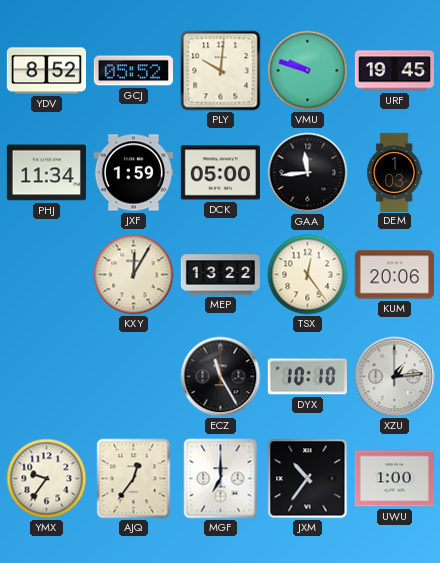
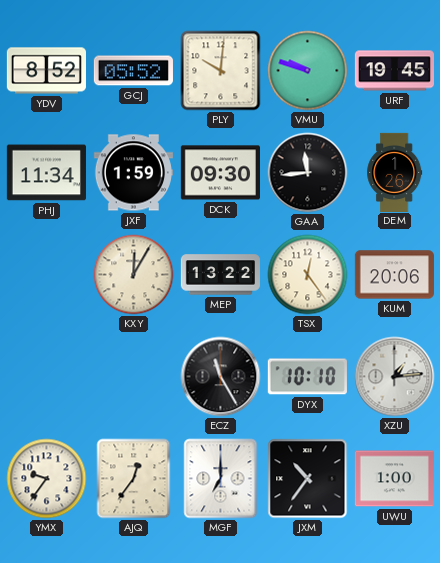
DCK: 05:00 -> 09:30 (220, 173)
DEM: 1:03 -> 1:26 (395, 172)
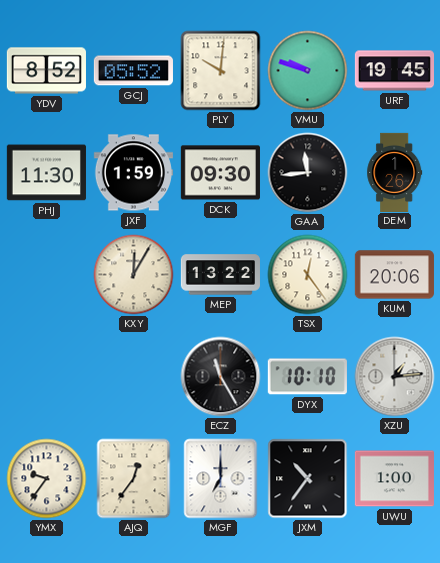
PHJ: 11:34 -> 11:30 (46, 173)
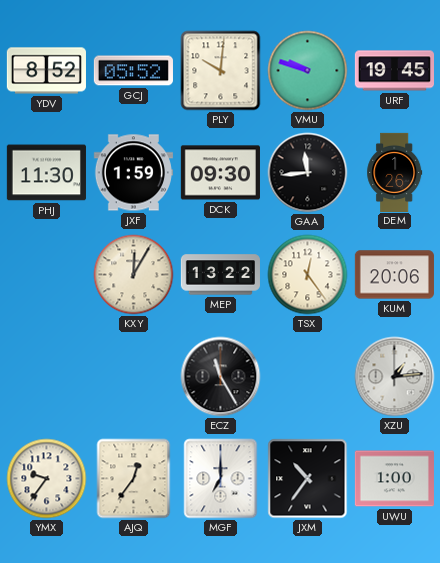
DYX: 10:10 -> none (307, 377)
